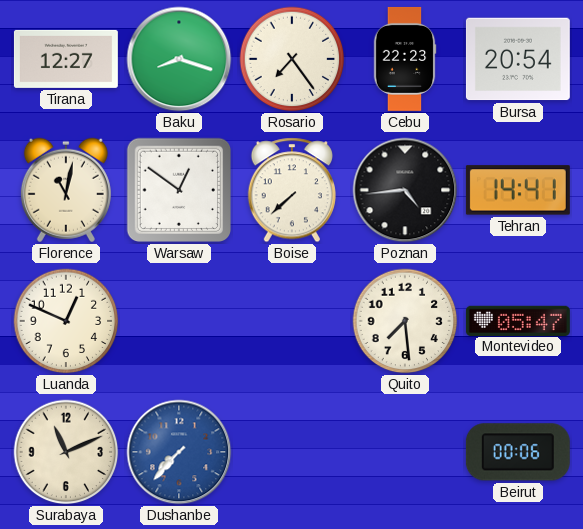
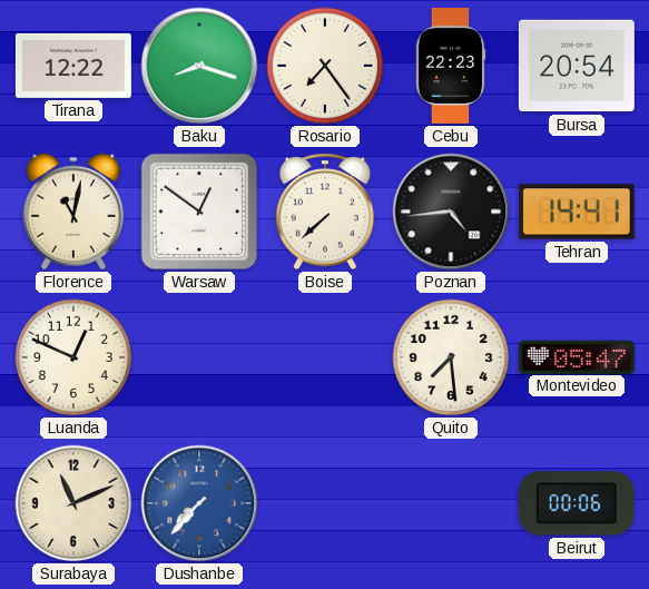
Tirana: 12:27 -> 12:22 (73, 66)
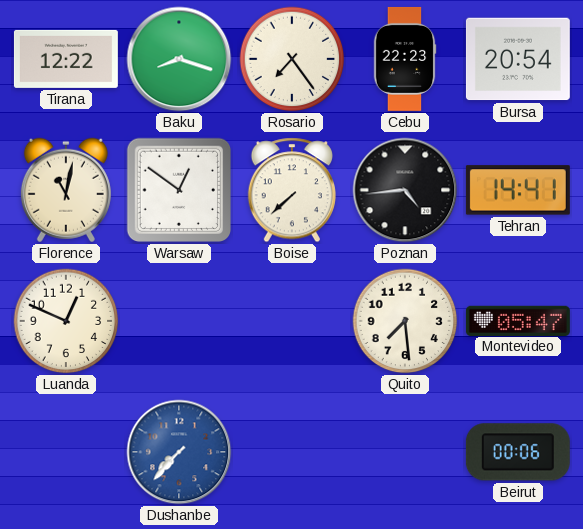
Surabaya: 11:11 -> none (73, 503)
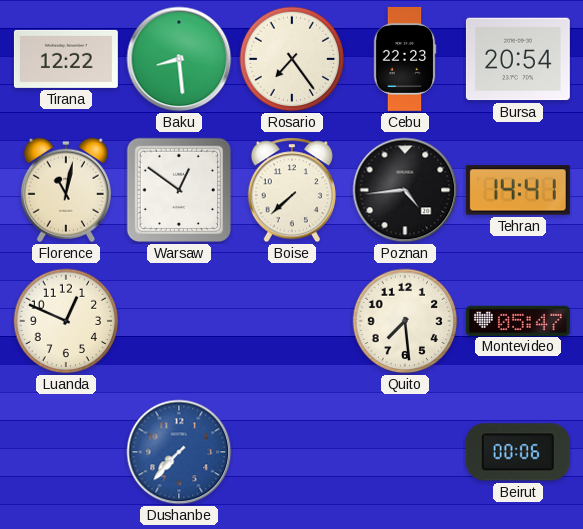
Baku: 8:18 -> 8:29 (179, 59)
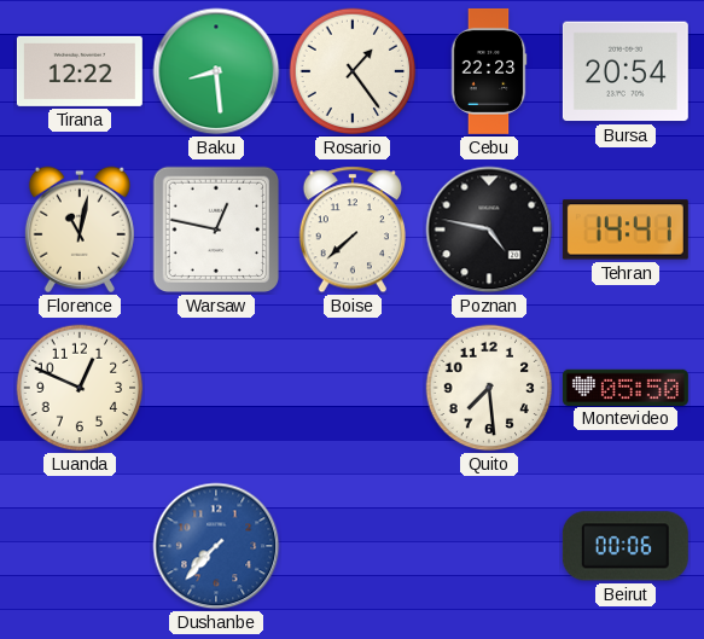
Rosario: 7:24 -> 1:24 (353, 71)
Warsaw: 12:51 -> 12:47 (216, 230)
Poznan: 4:44 -> 4:47 (489, 230)
Montevideo: 05:47 -> 05:50 (626, 387)
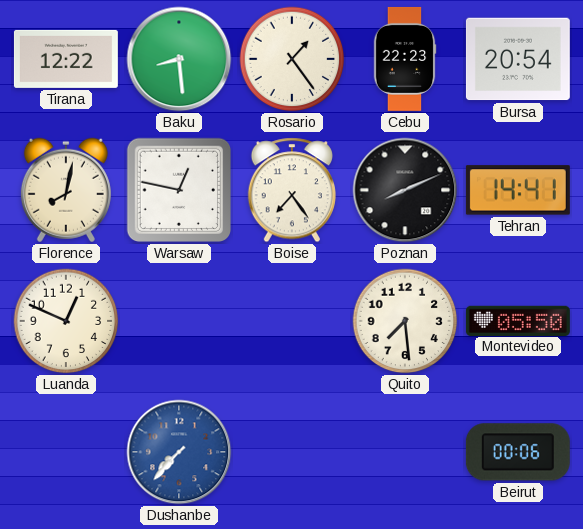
Florence: 11:02 -> 8:02 (66, 190)
Boise: 7:38 -> 7:24 (292, 190)
Poznan: 4:47 -> 8:11 (405, 190)
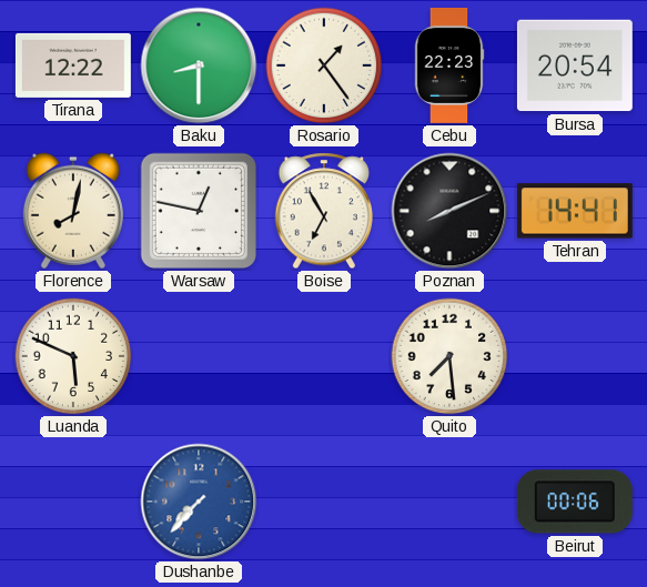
Baku: 8:29 -> 8:30 (199, 65)
Boise: 7:24 -> 6:55 (324, 211)
Luanda: 12:49 -> 5:49 (73, 356)
Montevideo: 05:50 -> none (518, 320)
